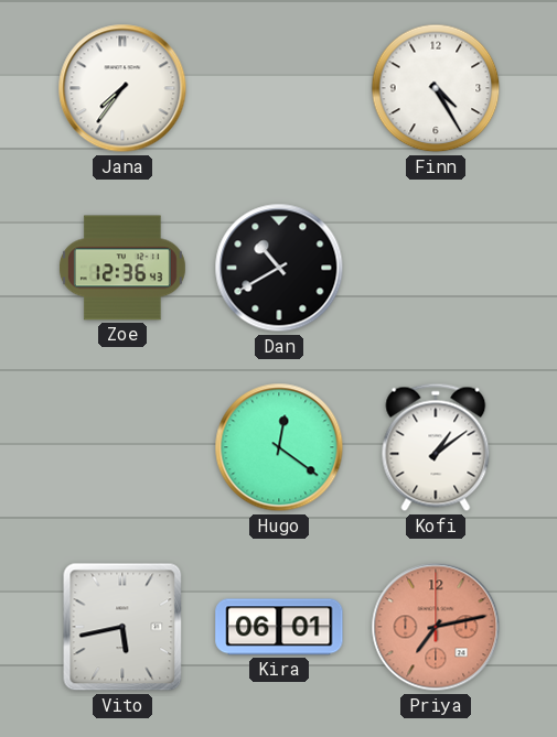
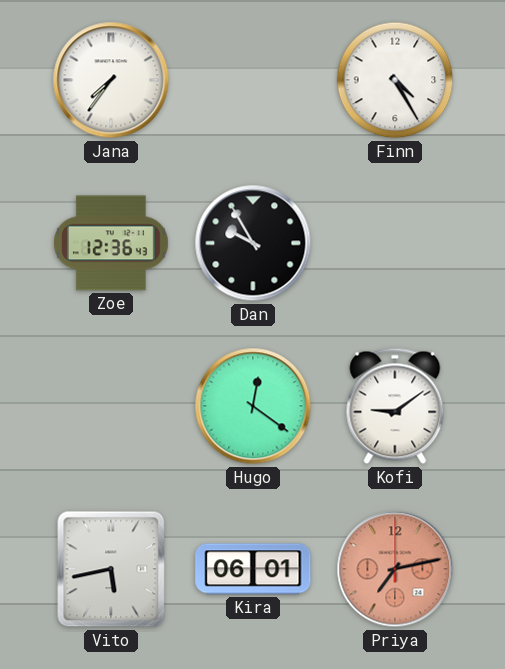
Dan: 10:40 -> 9:55 (253, 243)
Kofi: 1:09 -> 9:09 (395, 406)
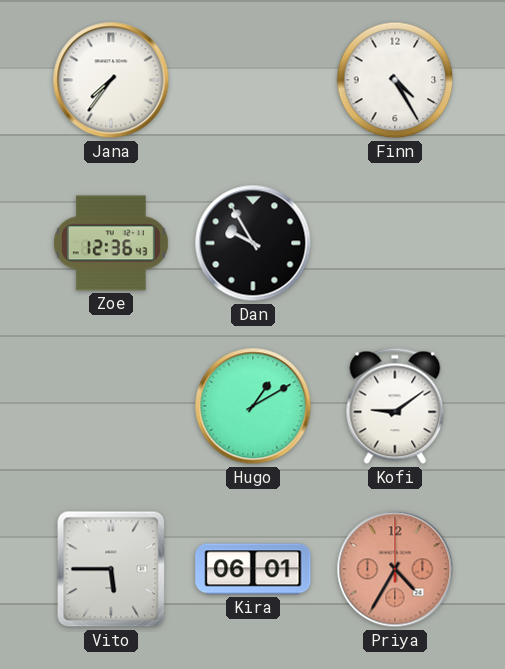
Hugo: 12:21 -> 1:10 (253, 406)
Vito: 5:43 -> 5:45 (111, 569)
Priya: 7:13 -> 4:35 (395, 569)
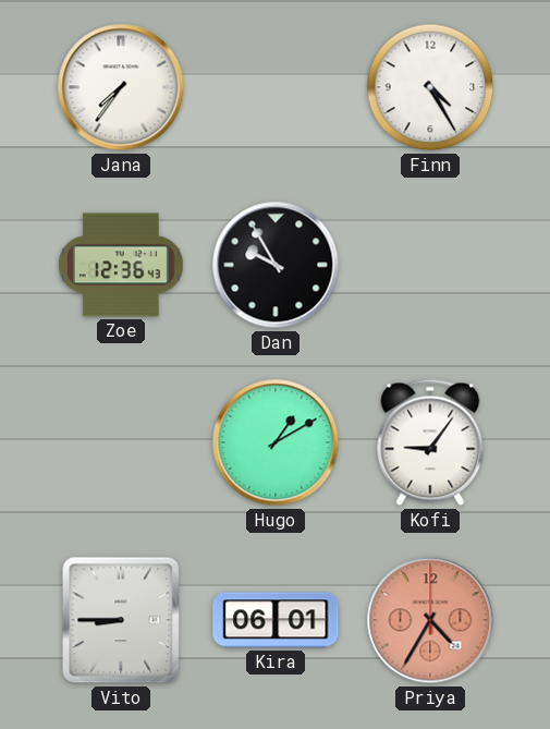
Kofi: 9:09 -> 9:06 (430, 442)
Vito: 5:45 -> 8:45 (121, 620)
